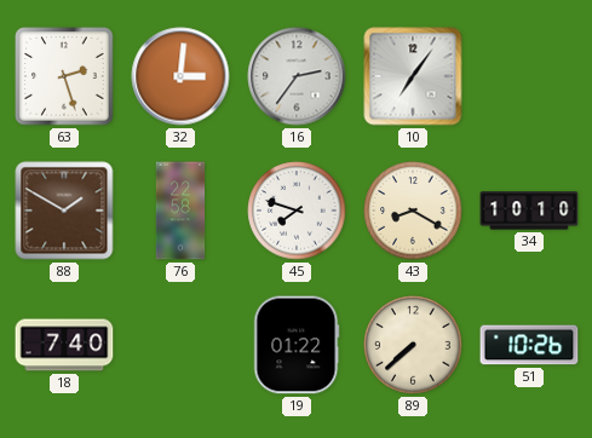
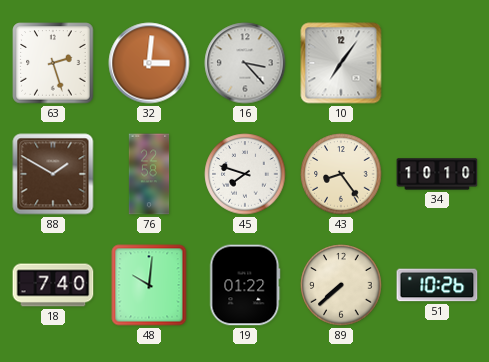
16: 2:36 -> 3:23 (245, 63)
43: 8:20 -> 8:24 (341, 174)
48: none -> 10:01 (149, 285)
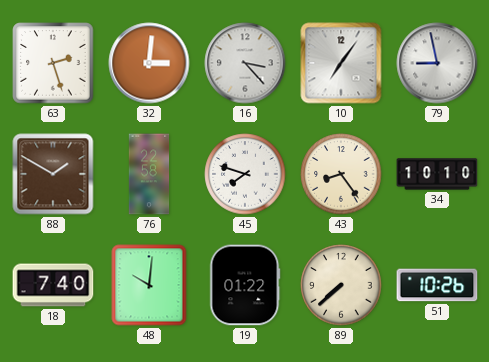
79: none -> 8:58 (437, 63)
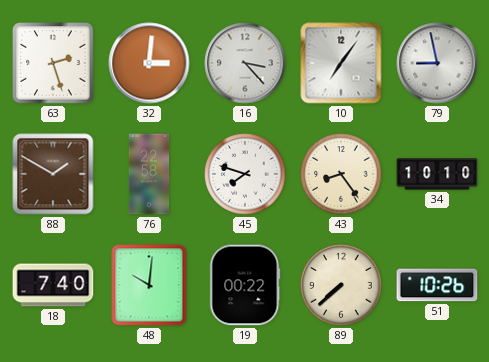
19: 01:22 -> 00:22 (245, 285)
